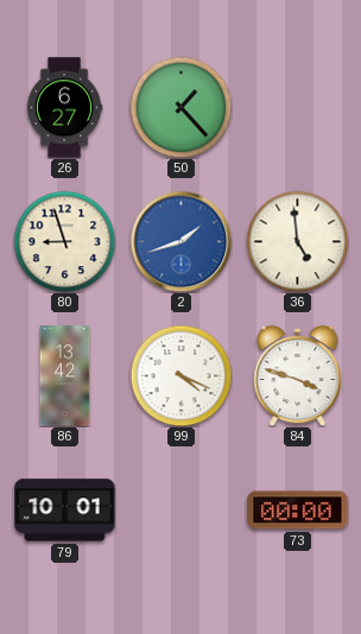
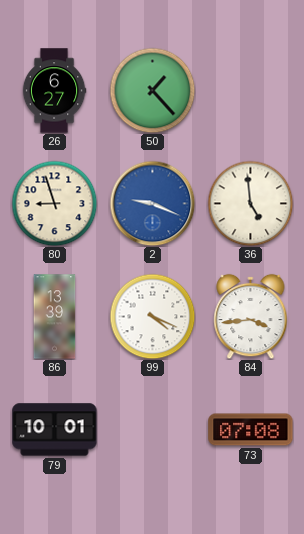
2: 1:42 -> 9:19 (152, 203)
86: 13:42 -> 13:39 (55, 317)
84: 3:48 -> 3:44 (251, 316)
73: 00:00 -> 07:08 (251, 430)
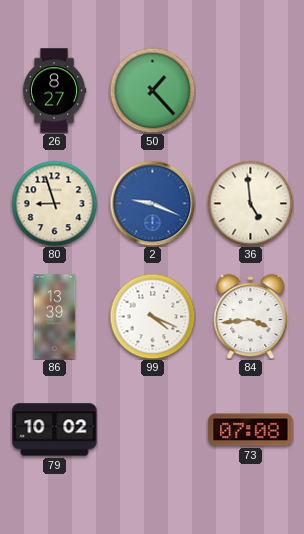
26: 6:27 -> 8:27 (54, 91)
79: 10:01 -> 10:02 (55, 430)
